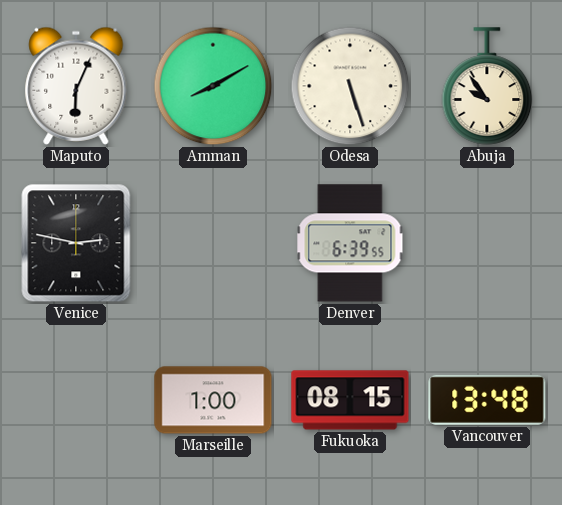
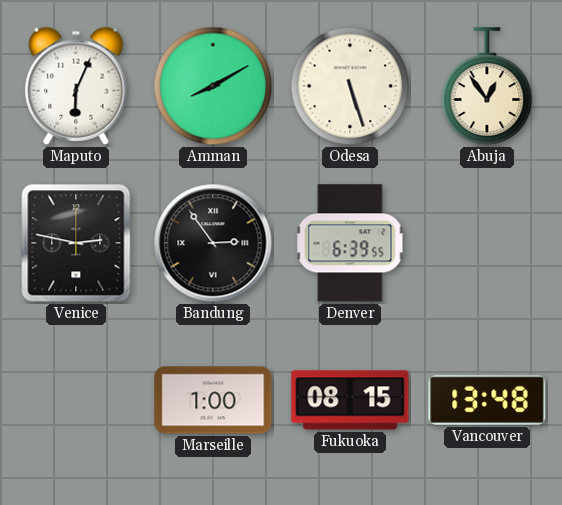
Abuja: 9:54 -> 12:54 (487, 86)
Bandung: none -> 2:54 (213, 243)
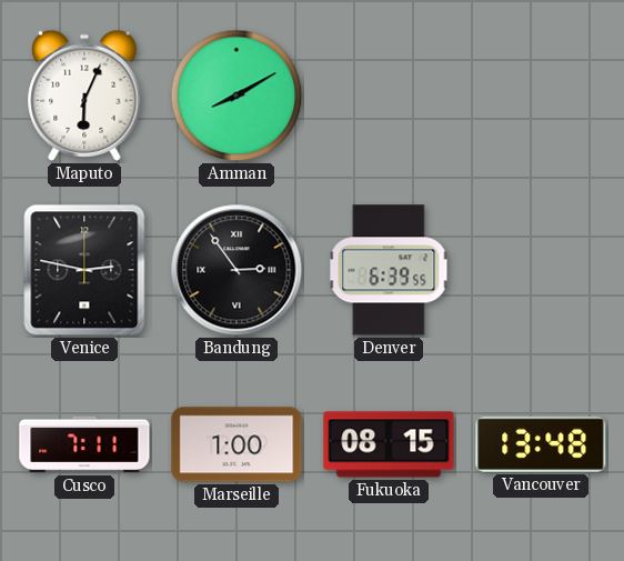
Odesa: 5:27 -> none (350, 86)
Abuja: 12:54 -> none (487, 86)
Cusco: none -> 7:11 (84, 444)
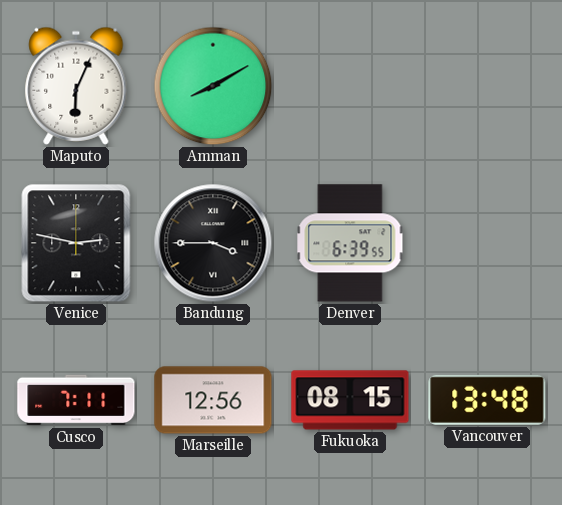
Bandung: 2:54 -> 3:45 (213, 243)
Marseille: 1:00 -> 12:56 (213, 400)
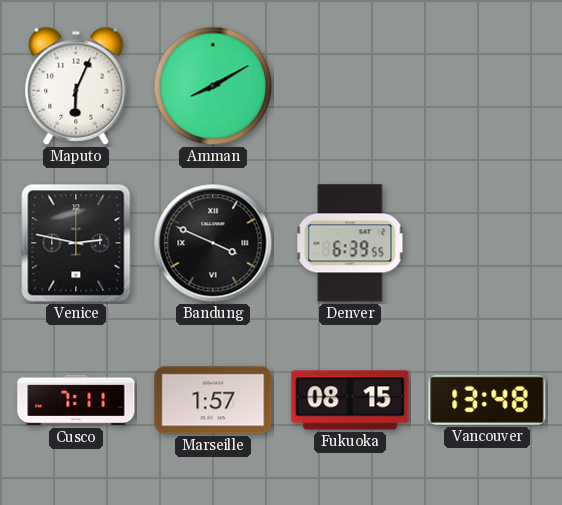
Bandung: 3:45 -> 3:49 (213, 243)
Marseille: 12:56 -> 1:57 (213, 400)
